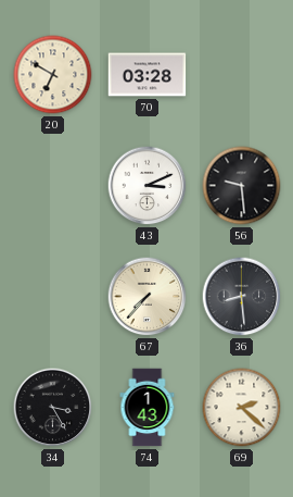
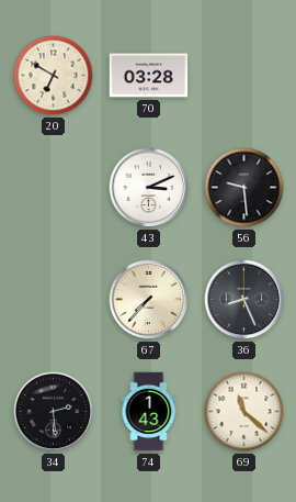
36: 8:29 -> 8:26 (244, 300)
34: 3:25 -> 2:29 (54, 412)
69: 2:22 -> 11:22 (244, 412)
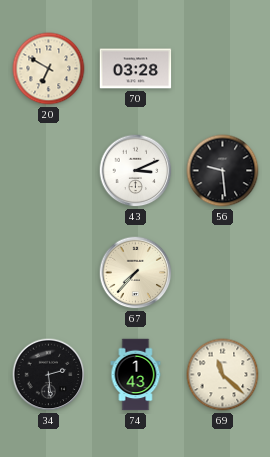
36: 8:26 -> none (244, 300)
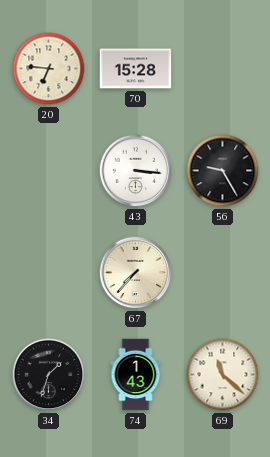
20: 6:50 -> 6:46 (49, 69)
70: 03:28 -> 15:28 (136, 69)
43: 3:11 -> 3:16 (136, 171)
56: 9:29 -> 9:25 (223, 171)
34: 2:29 -> 1:33 (49, 375)
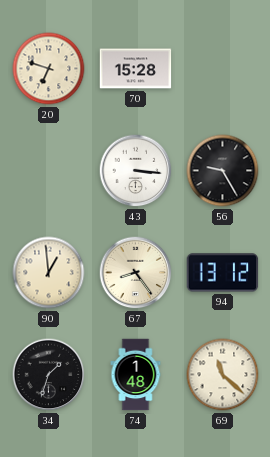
20: 6:46 -> 6:48 (49, 69)
90: none -> 12:59 (49, 273)
67: 7:37 -> 8:24 (136, 273)
94: none -> 13:12 (223, 273)
74: 1:43 -> 1:48 (136, 375)
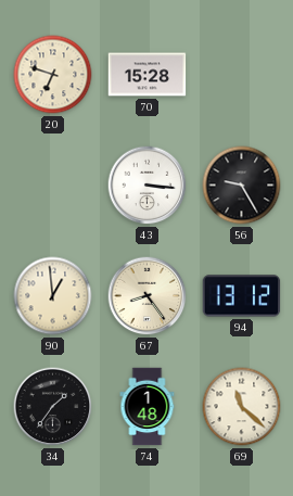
34: 1:33 -> 1:36 (53, 407)
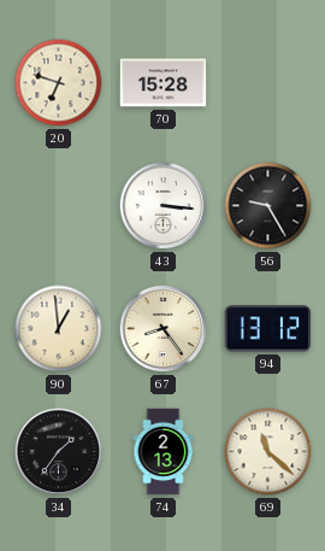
74: 1:48 -> 2:13 (164, 452)
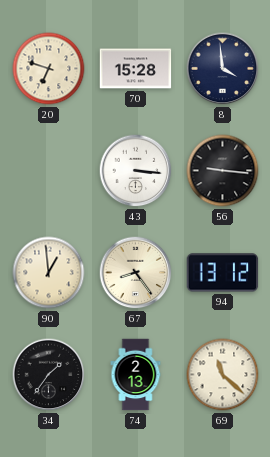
8: none -> 3:59 (223, 69)
56: 9:25 -> 9:16 (223, 171)
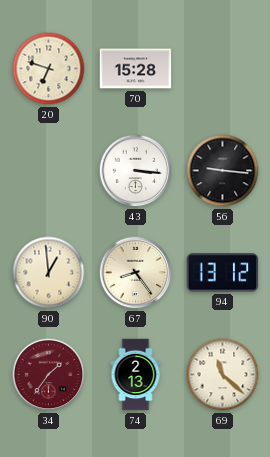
8: 3:59 -> none (223, 69)
34 dial: black -> burgundy (49, 375)
